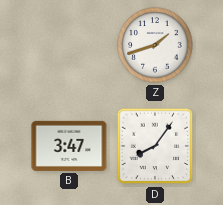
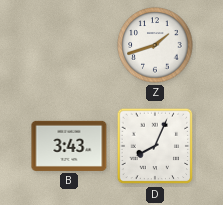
B: 3:47 -> 3:43 (69, 146)
D: 8:06 -> 8:04 (155, 146)
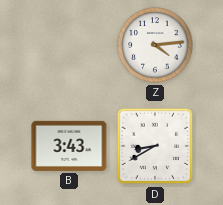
Z: 1:42 -> 4:14 (155, 45)
D: 8:04 -> 8:40 (155, 146)
